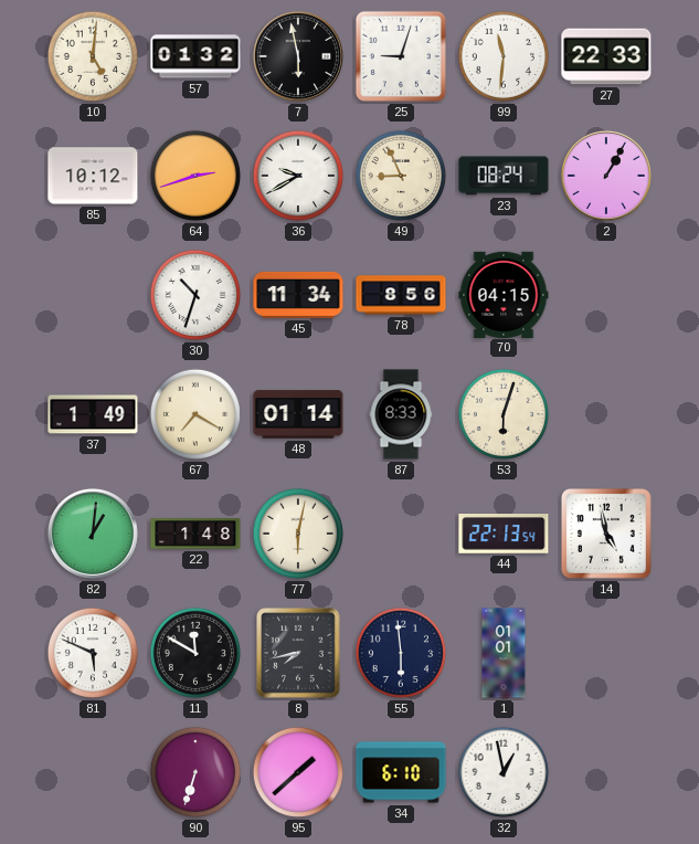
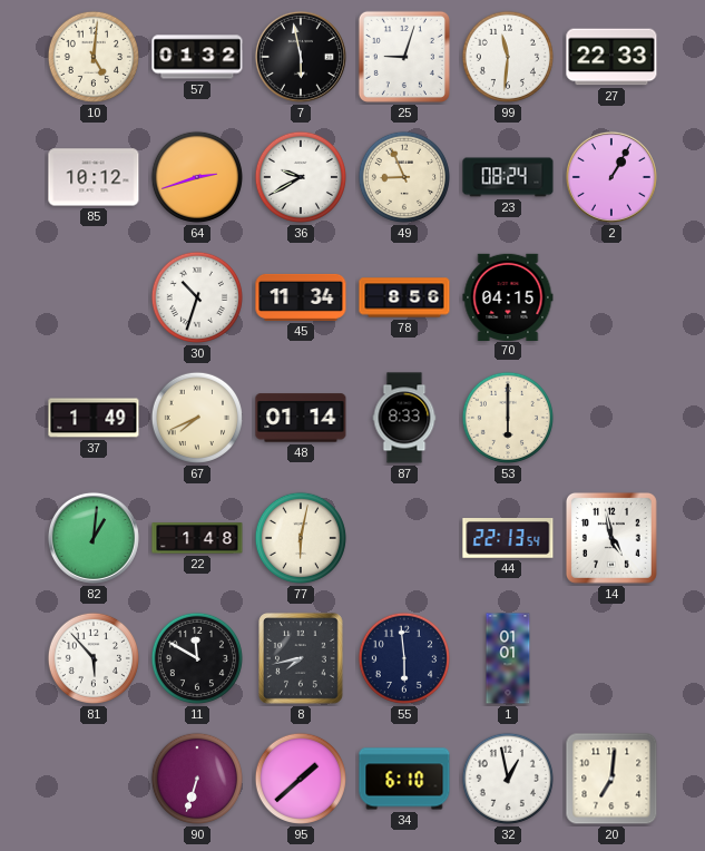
67: 7:20 -> 7:41 (197, 418)
53: 6:03 -> 6:00 (508, 418)
81: 5:49 -> 5:53 (94, 658)
20: none -> 7:01 (611, 779)
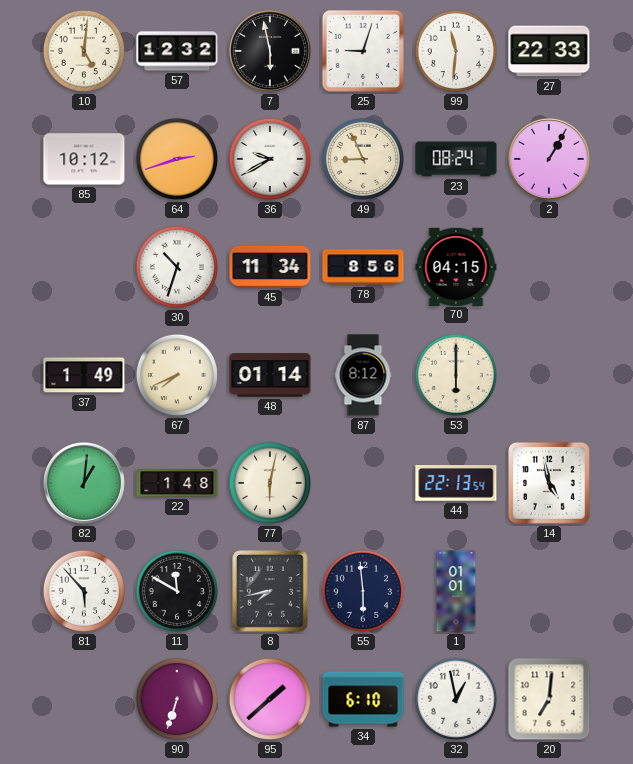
57: 01:32 -> 12:32 (177, 51)
87: 8:33 -> 8:12 (363, 375)
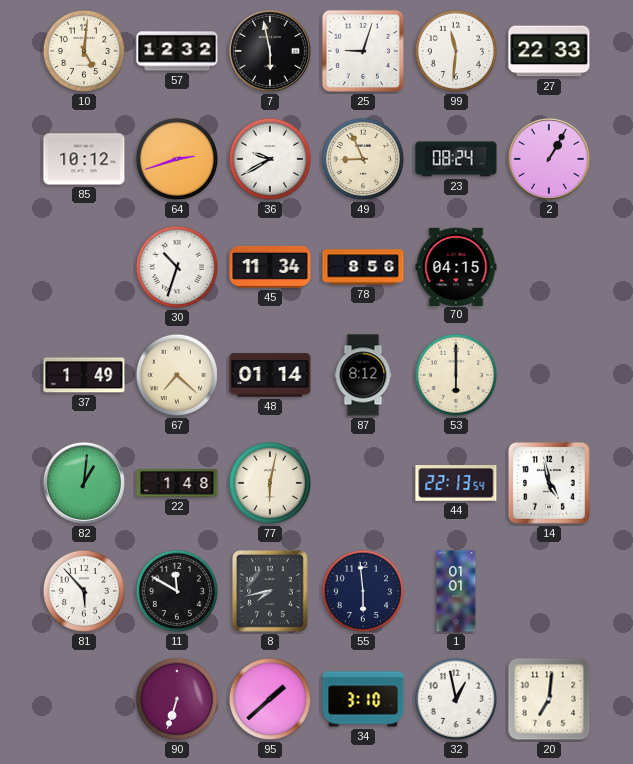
67: 7:41 -> 7:22 (177, 375)
34: 6:10 -> 3:10 (363, 699)
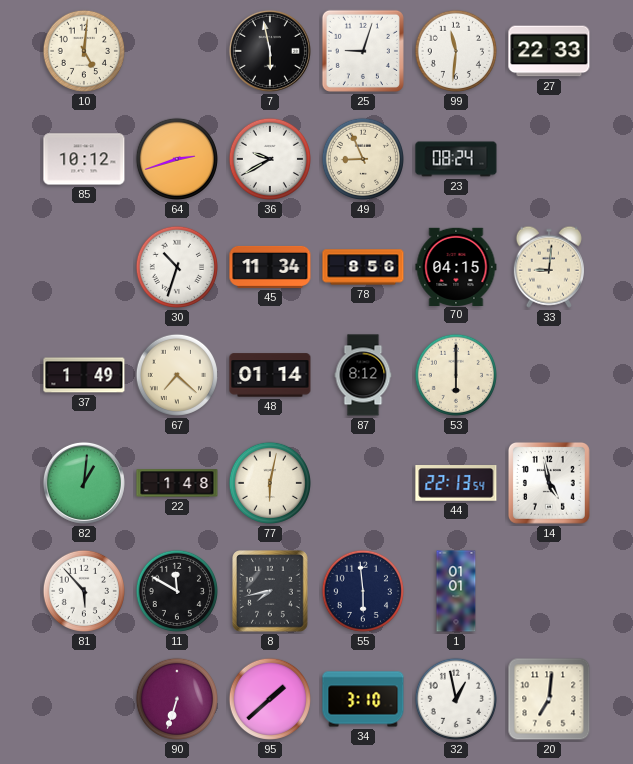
57: 12:32 -> none (177, 51)
2: 1:05 -> none (549, 159)
33: none -> 9:01 (549, 267)
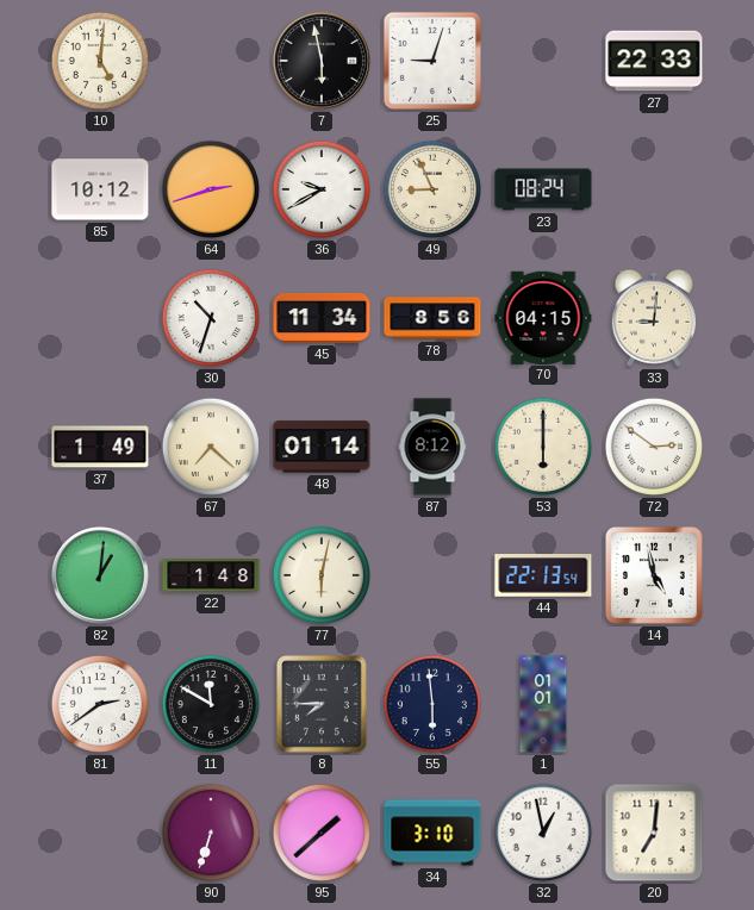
99: 11:31 -> none (456, 51)
72: none -> 2:51 (654, 447)
81: 5:53 -> 2:39 (100, 704)
8: 7:43 -> 7:45 (323, 705)
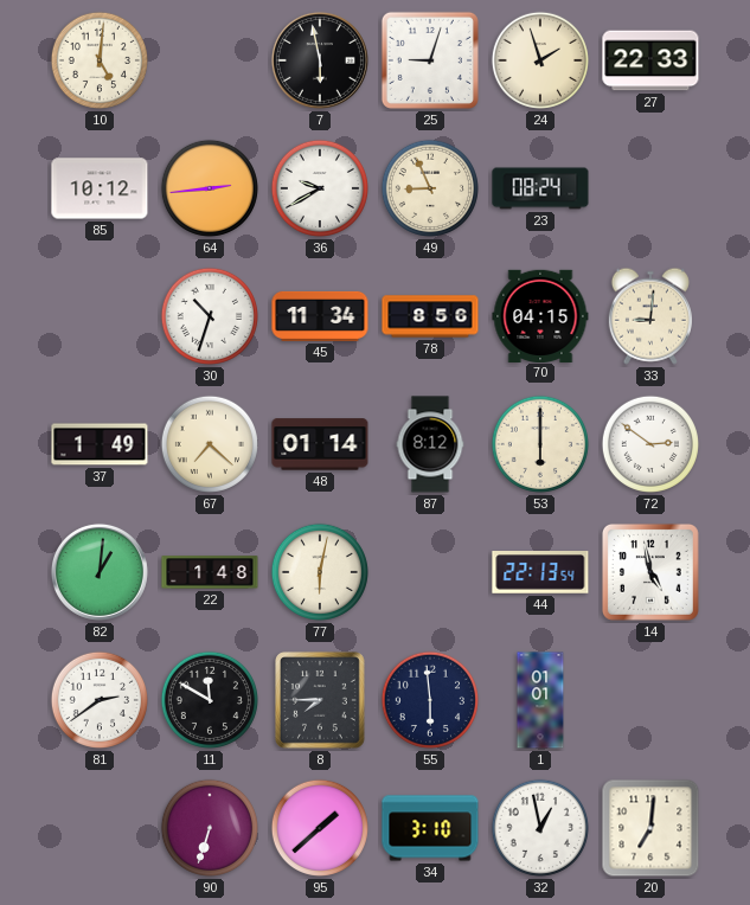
24: none -> 1:57 (540, 60)
64: 2:42 -> 2:44 (210, 188)
